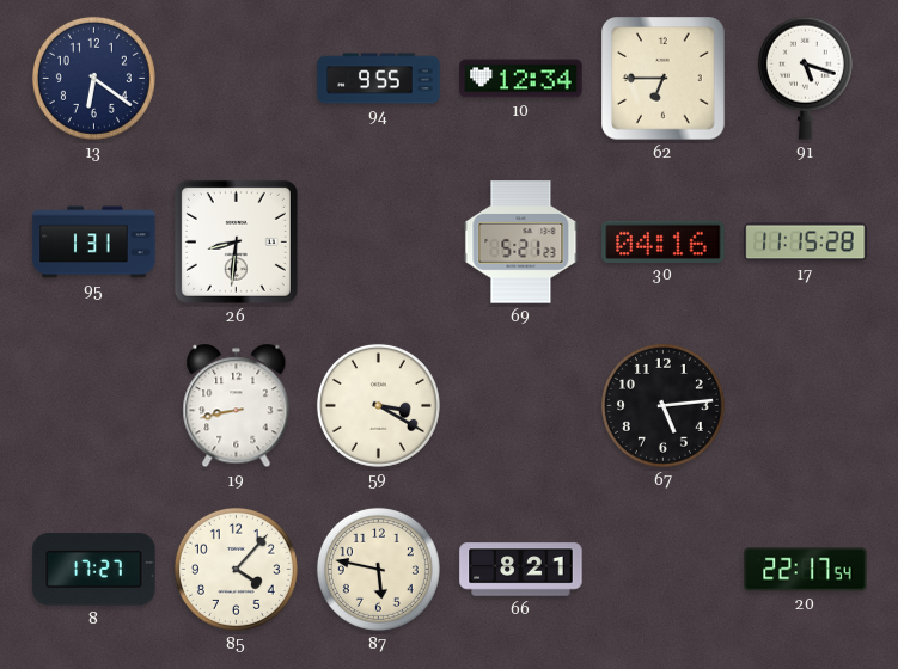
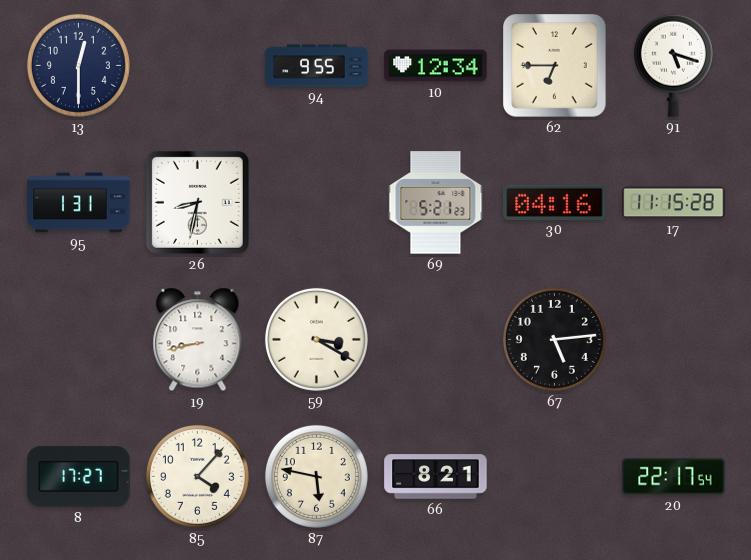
13: 6:21 -> 12:30 (78, 65)
26: 8:31 -> 8:32 (197, 202)
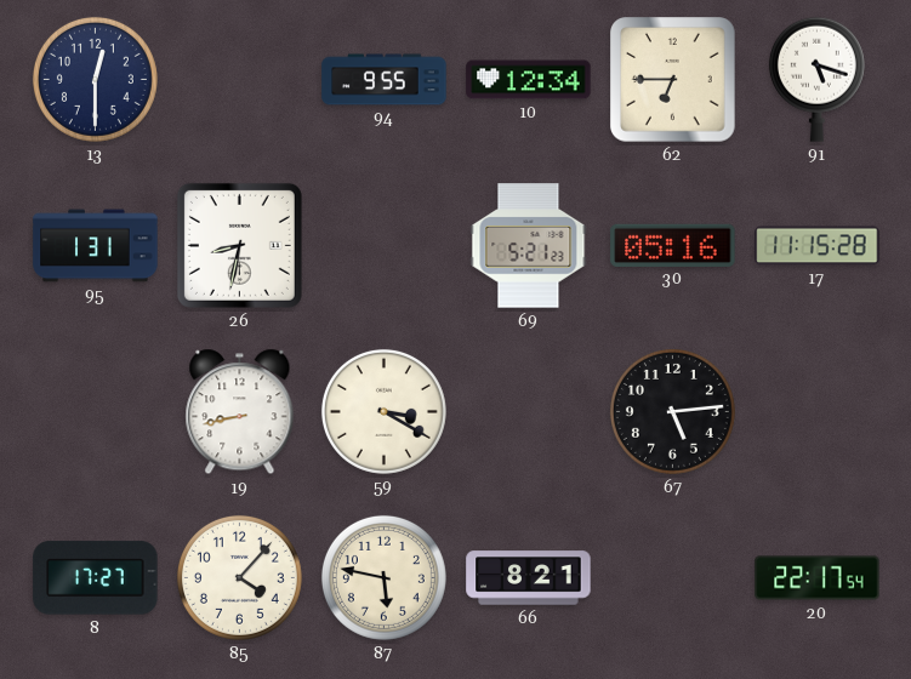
30: 04:16 -> 05:16 (673, 245)
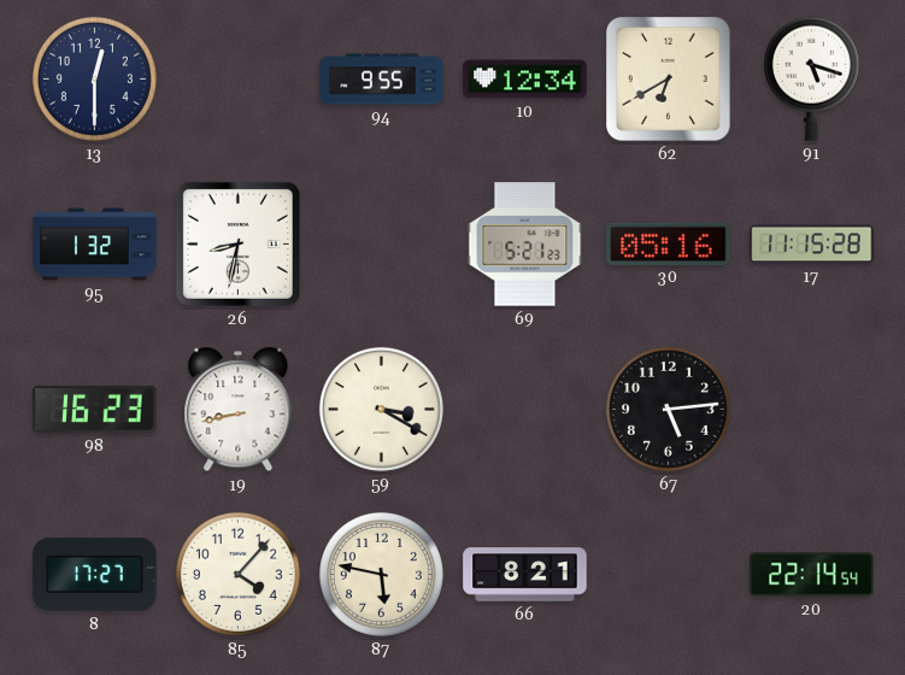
62: 6:45 -> 6:40 (669, 80)
95: 1:31 -> 1:32 (95, 245)
98: none -> 16:23 (95, 409)
20: 22:17 -> 22:14 (812, 575)
